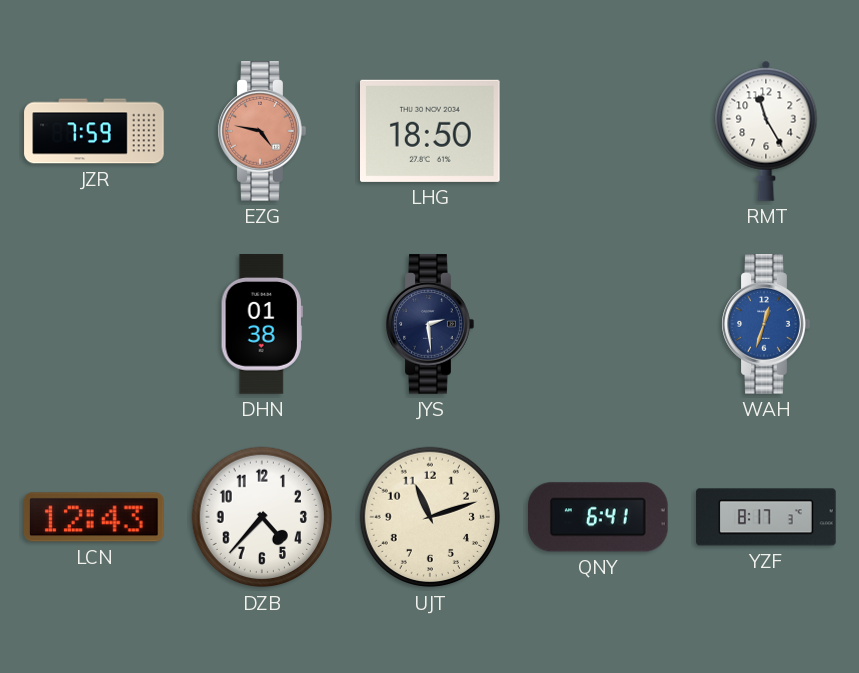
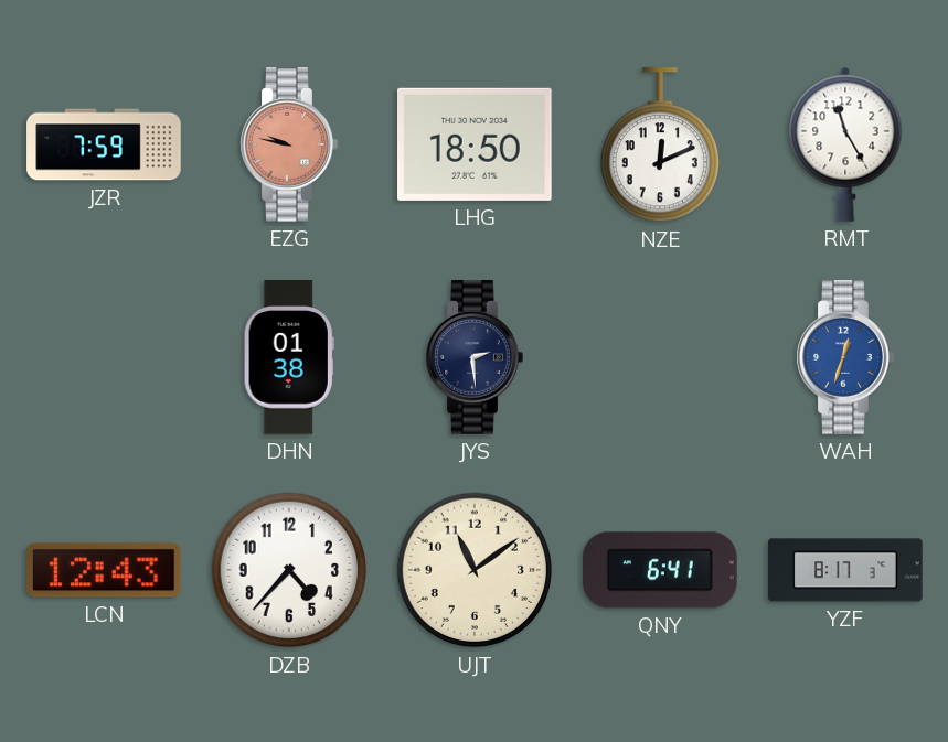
EZG: 4:47 -> 9:47 (289, 144)
NZE: none -> 12:11 (660, 146)
UJT: 11:12 -> 11:09 (475, 570)
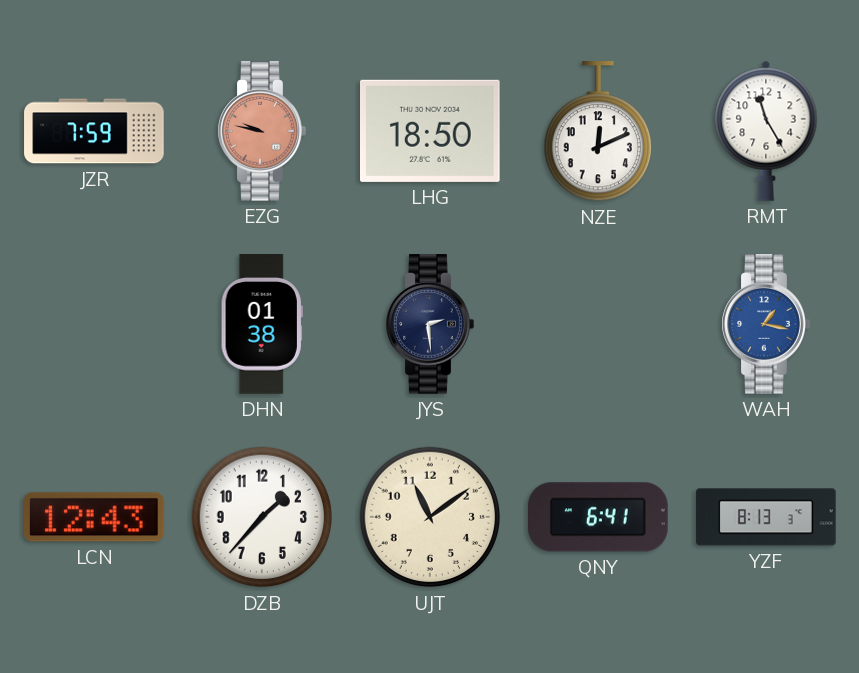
WAH: 12:33 -> 1:17 (766, 324)
DZB: 4:37 -> 1:37 (262, 517)
YZF: 8:17 -> 8:13 (766, 517)
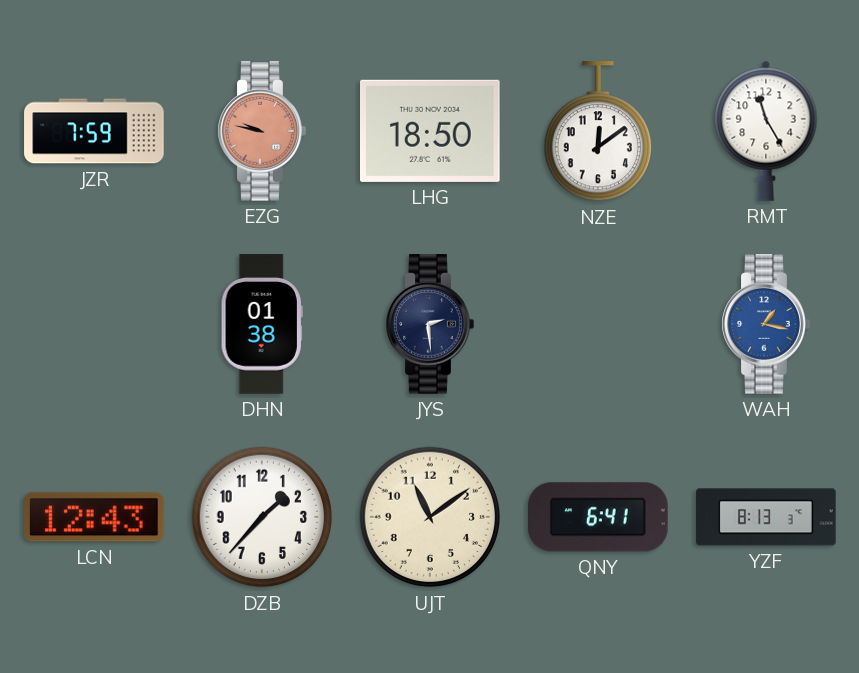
NZE: 12:11 -> 12:09 (598, 132)
